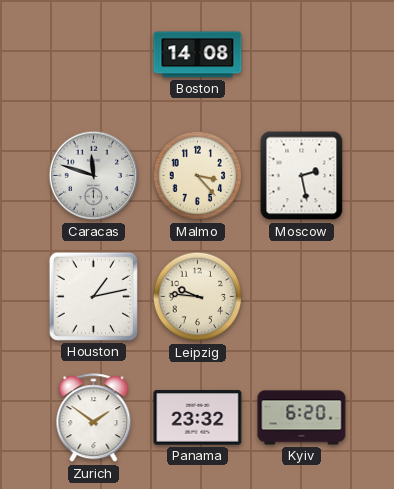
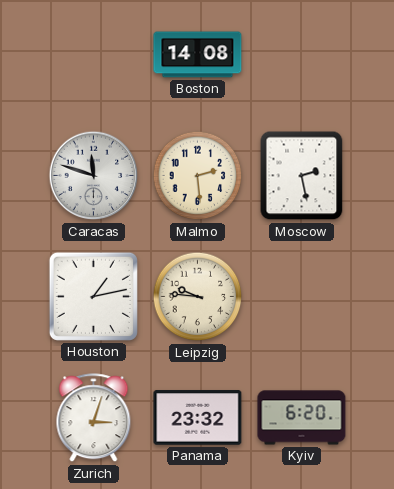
Malmo: 3:23 -> 2:29 (198, 176)
Zurich: 1:51 -> 3:03 (94, 418)
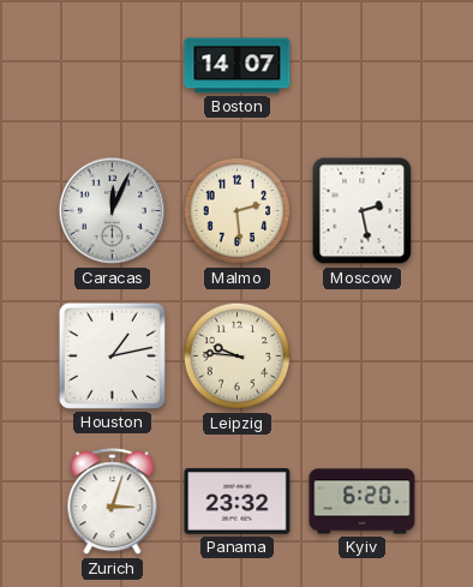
Boston: 14:08 -> 14:07 (238, 66)
Caracas: 11:48 -> 12:04 (113, 211)
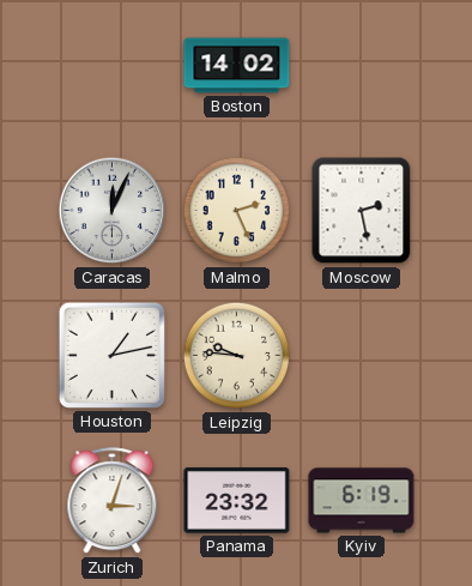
Boston: 14:07 -> 14:02 (237, 66)
Malmo: 2:29 -> 2:26 (237, 211)
Kyiv: 6:20 -> 6:19 (362, 501)
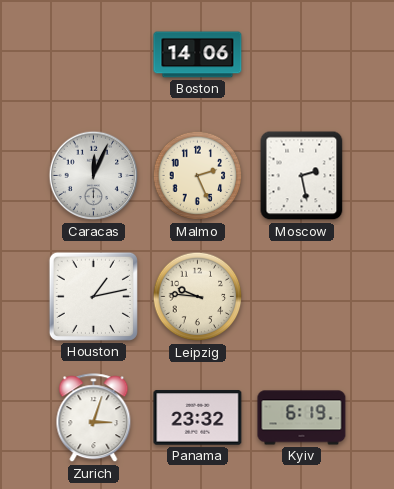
Boston: 14:02 -> 14:06 (198, 55)
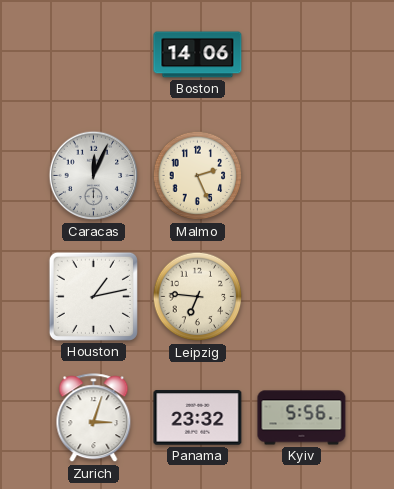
Moscow: 2:28 -> none (302, 176)
Leipzig: 9:46 -> 6:46 (198, 297)
Kyiv: 6:19 -> 5:56 (302, 418)
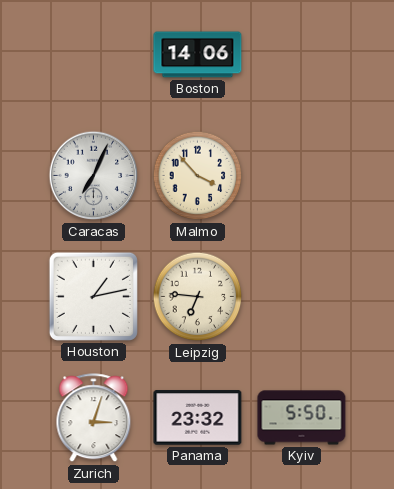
Caracas: 12:04 -> 7:04 (94, 176)
Malmo: 2:26 -> 3:53 (198, 176)
Kyiv: 5:56 -> 5:50 (302, 418)
